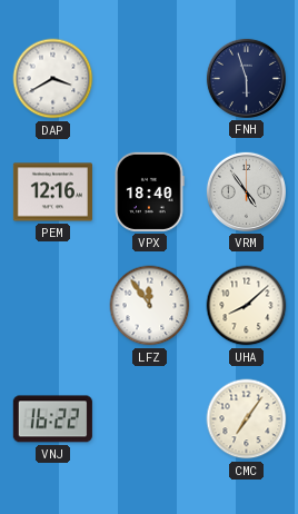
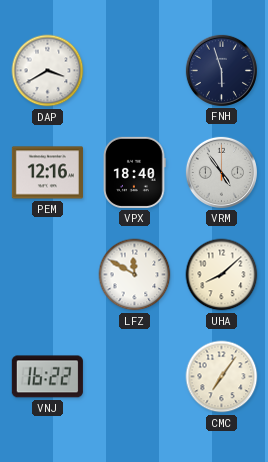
LFZ: 11:54 -> 11:50 (135, 275)
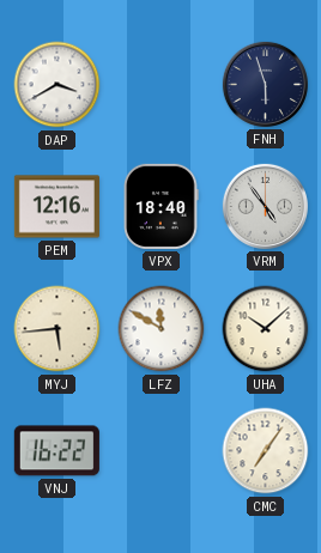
MYJ: none -> 5:44 (57, 329)
UHA: 8:08 -> 10:08 (266, 329)
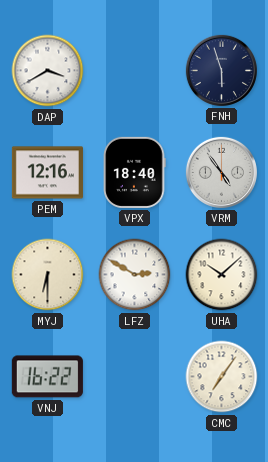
MYJ: 5:44 -> 6:30 (48, 275)
LFZ: 11:50 -> 2:50 (135, 275)
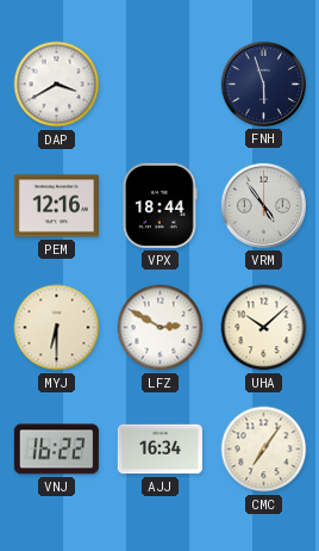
VPX: 18:40 -> 18:44 (161, 205)
AJJ: none -> 16:34 (159, 450)
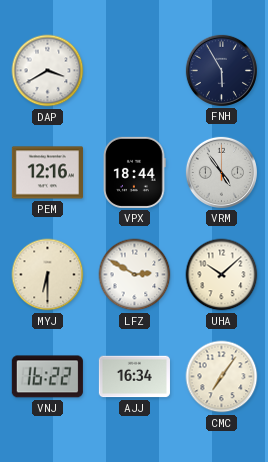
FNH: 5:57 -> 5:55 (221, 70)
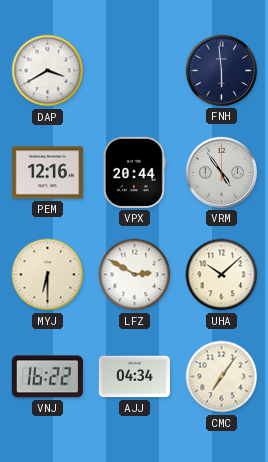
FNH: 5:55 -> 5:59 (221, 70)
VPX: 18:44 -> 20:44 (135, 172)
AJJ: 16:34 -> 04:34 (134, 377)
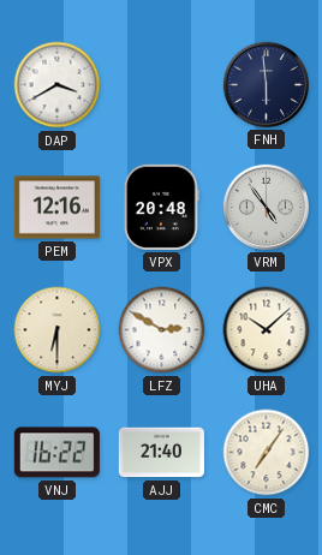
VPX: 20:44 -> 20:48 (162, 207)
AJJ: 04:34 -> 21:40 (161, 453)
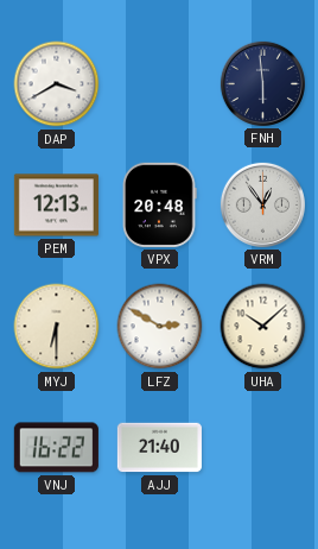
PEM: 12:16 -> 12:13 (56, 206)
VRM: 4:54 -> 12:54 (262, 204)
CMC: 7:06 -> none (267, 453)
